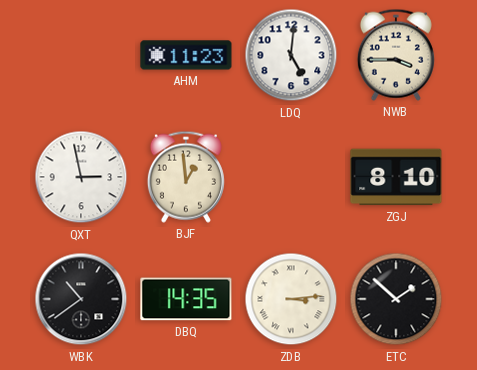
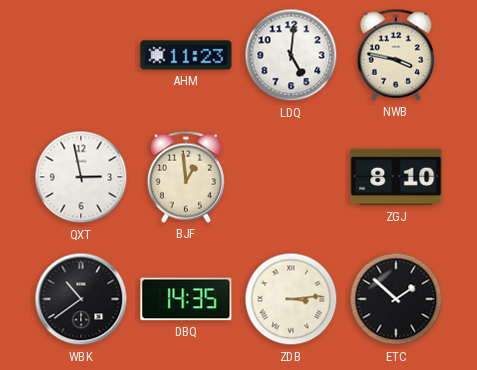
NWB: 3:45 -> 3:47 (396, 55)
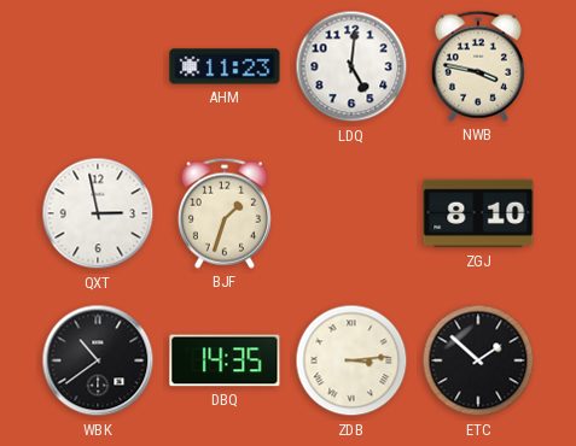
BJF: 12:59 -> 1:33 (225, 213)
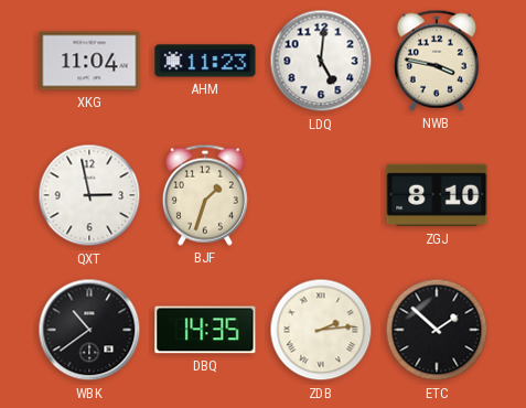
XKG: none -> 11:04 (89, 61)
ZDB: 3:14 -> 2:14 (321, 330)
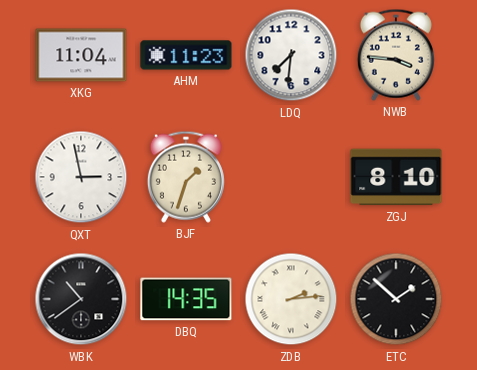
LDQ: 5:01 -> 7:31 (291, 55)
NWB: 3:47 -> 3:46 (396, 55)
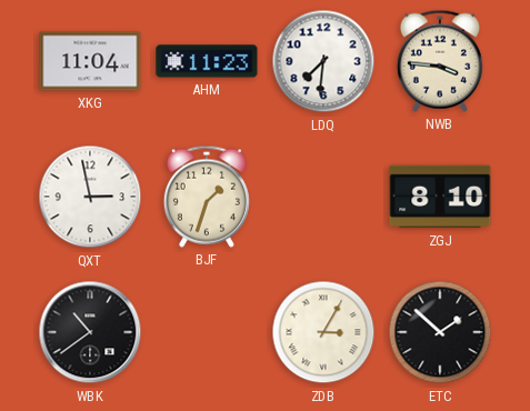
DBQ: 14:35 -> none (186, 299)
ZDB: 2:14 -> 3:05 (323, 332)
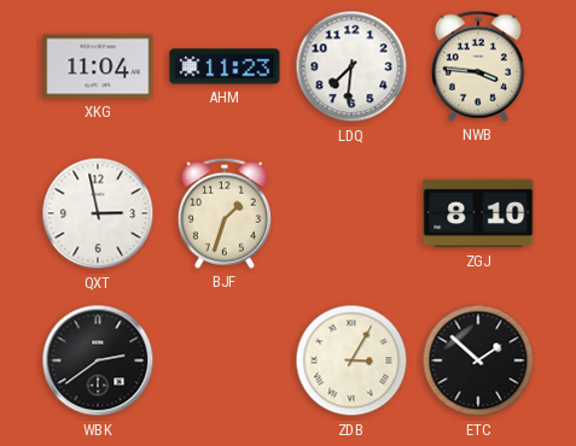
WBK: 10:39 -> 2:39 (98, 360)
